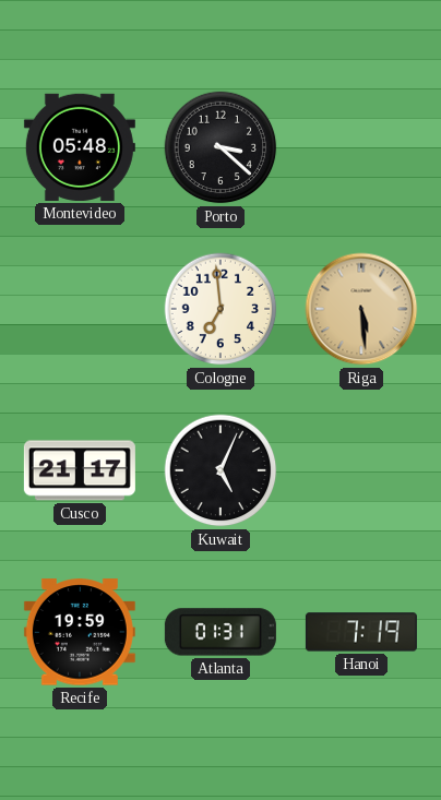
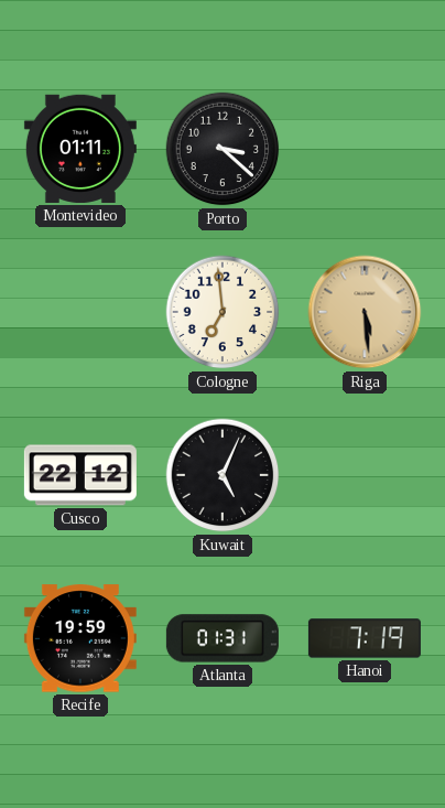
Montevideo: 05:48 -> 01:11 (80, 149)
Cusco: 21:17 -> 22:12 (80, 475)
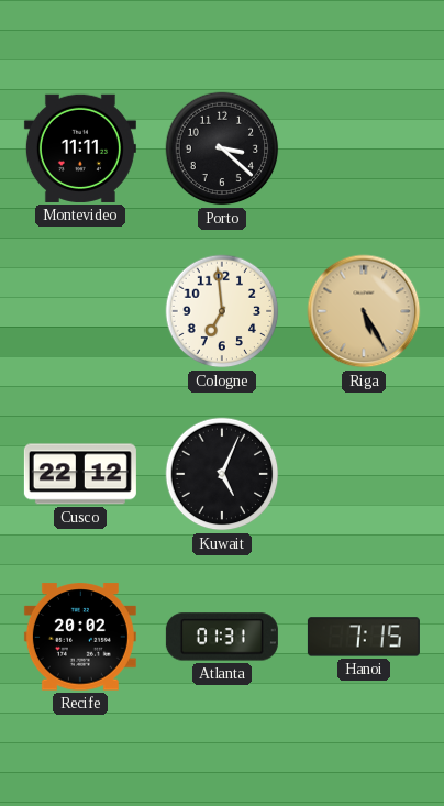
Montevideo: 01:11 -> 11:11 (80, 148)
Riga: 5:29 -> 5:25 (364, 311)
Recife: 19:59 -> 20:02 (80, 637)
Hanoi: 7:19 -> 7:15 (364, 637)
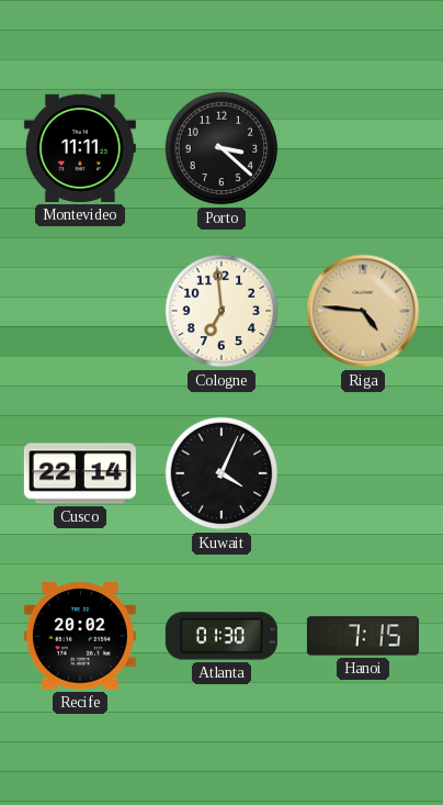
Riga: 5:25 -> 4:46 (363, 311)
Cusco: 22:12 -> 22:14 (80, 473)
Kuwait: 5:04 -> 4:04 (222, 473)
Atlanta: 01:31 -> 01:30 (222, 636)
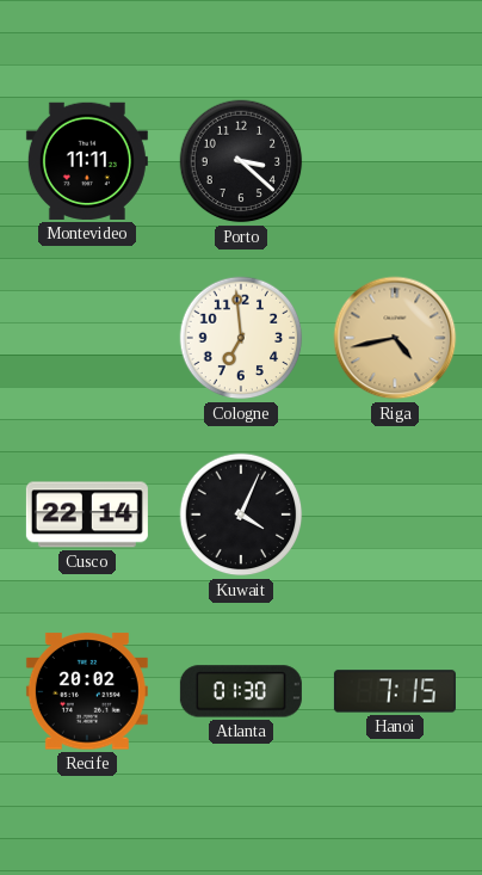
Riga: 4:46 -> 4:43 (395, 338)
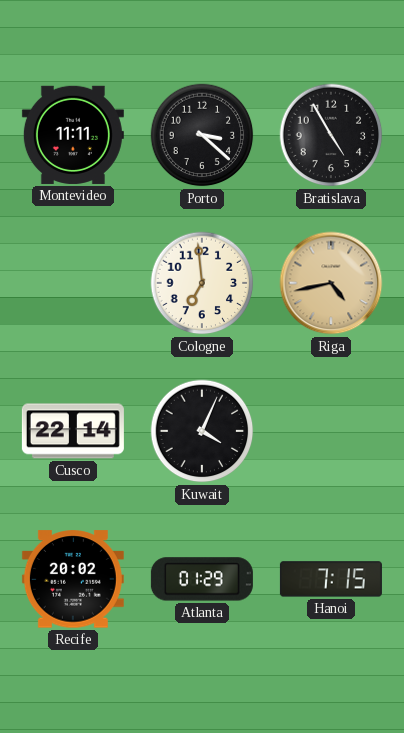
Bratislava: none -> 4:55 (331, 135)
Atlanta: 01:30 -> 01:29 (202, 579)
